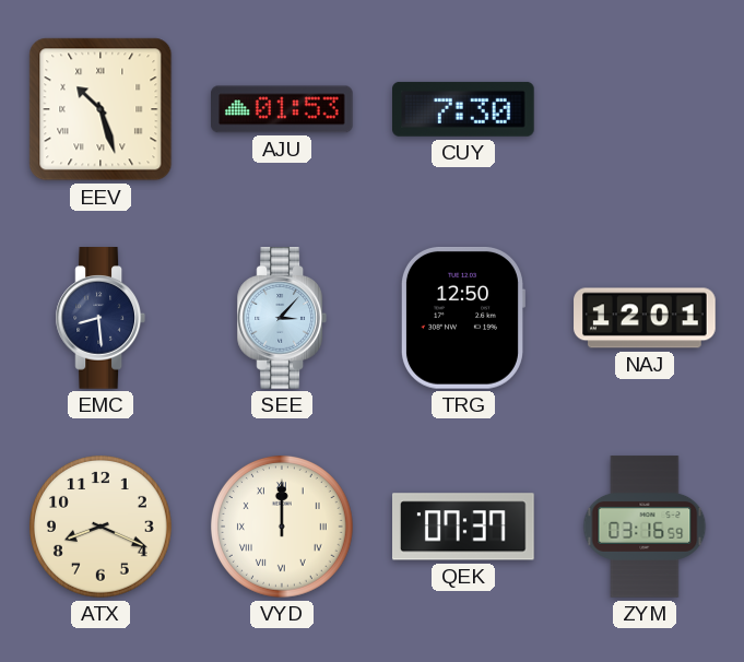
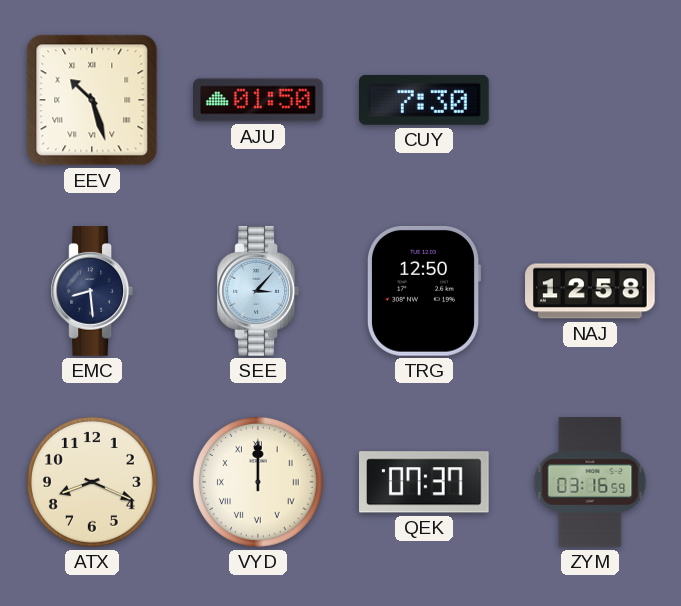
AJU: 01:53 -> 01:50 (258, 100)
NAJ: 12:01 -> 12:58 (590, 291)
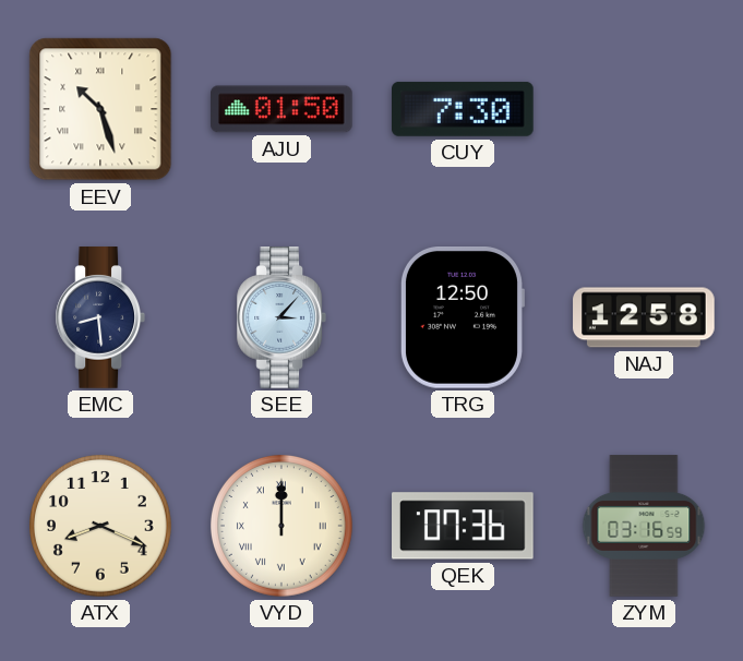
QEK: 07:37 -> 07:36 (464, 526)
